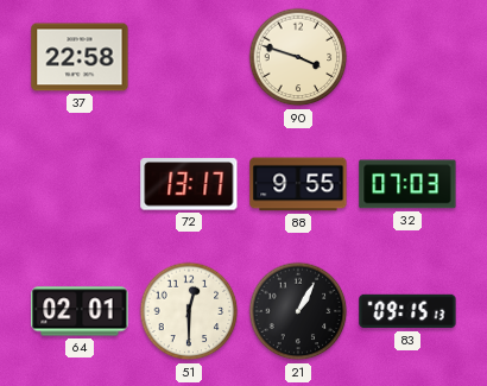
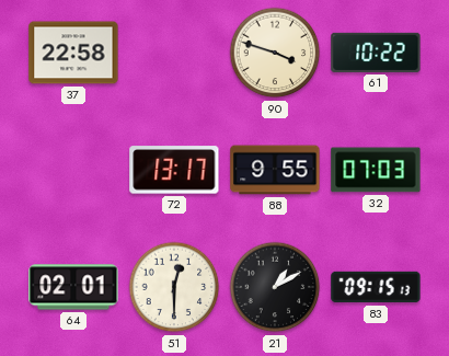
61: none -> 10:22 (376, 53)
21: 1:05 -> 1:10 (275, 287)
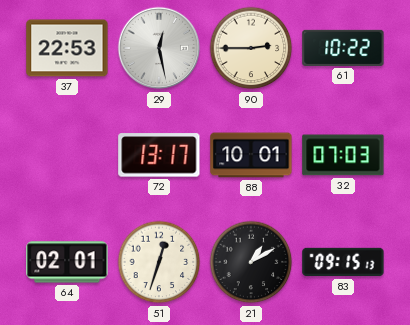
37: 22:58 -> 22:53 (67, 48)
29: none -> 12:28 (159, 48)
90: 3:48 -> 2:45 (251, 48)
88: 9:55 -> 10:01 (251, 155)
51: 12:30 -> 12:33 (159, 262)
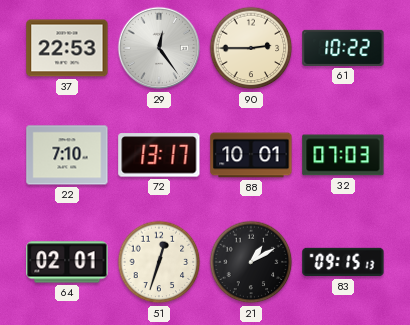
29: 12:28 -> 12:24 (159, 48)
22: none -> 7:10 (67, 155)
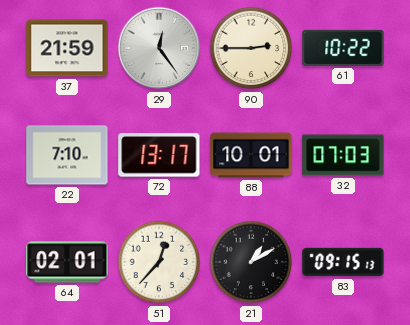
37: 22:53 -> 21:59 (67, 48)
51: 12:33 -> 12:37 (159, 262)
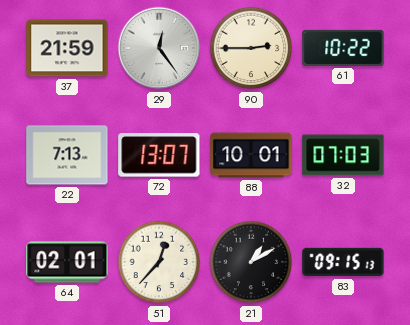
22: 7:10 -> 7:13 (67, 155)
72: 13:17 -> 13:07 (159, 155)
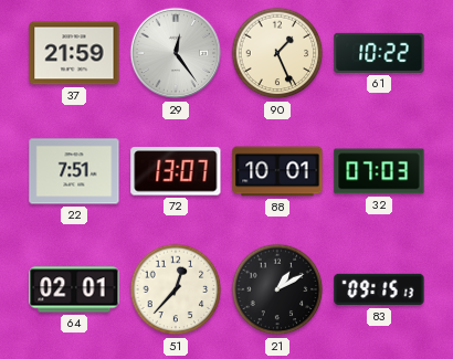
90: 2:45 -> 1:26 (277, 53)
22: 7:13 -> 7:51 (74, 171)
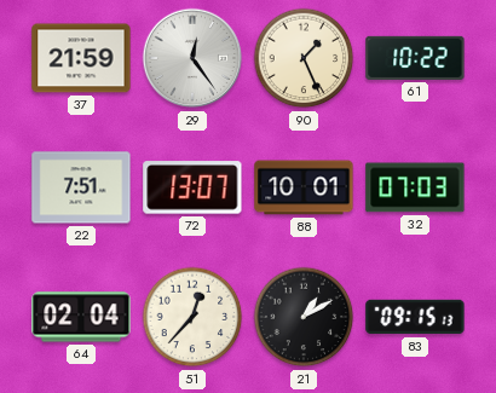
64: 02:01 -> 02:04 (81, 317)
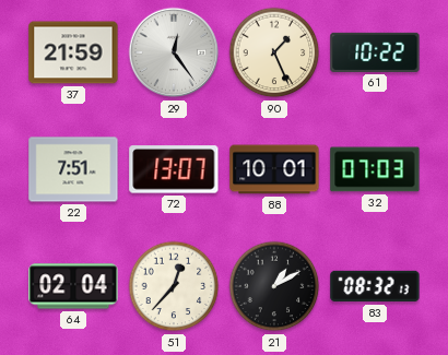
83: 09:15 -> 08:32 (375, 286)
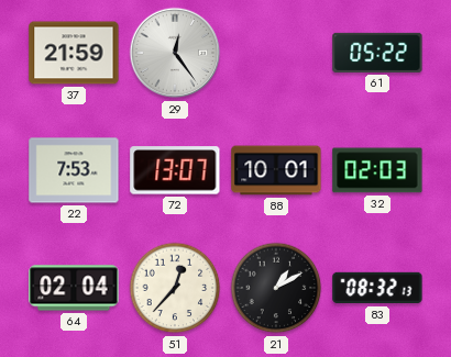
90: 1:26 -> none (274, 52)
61: 10:22 -> 05:22 (377, 53)
22: 7:51 -> 7:53 (74, 170)
32: 07:03 -> 02:03 (377, 170)
